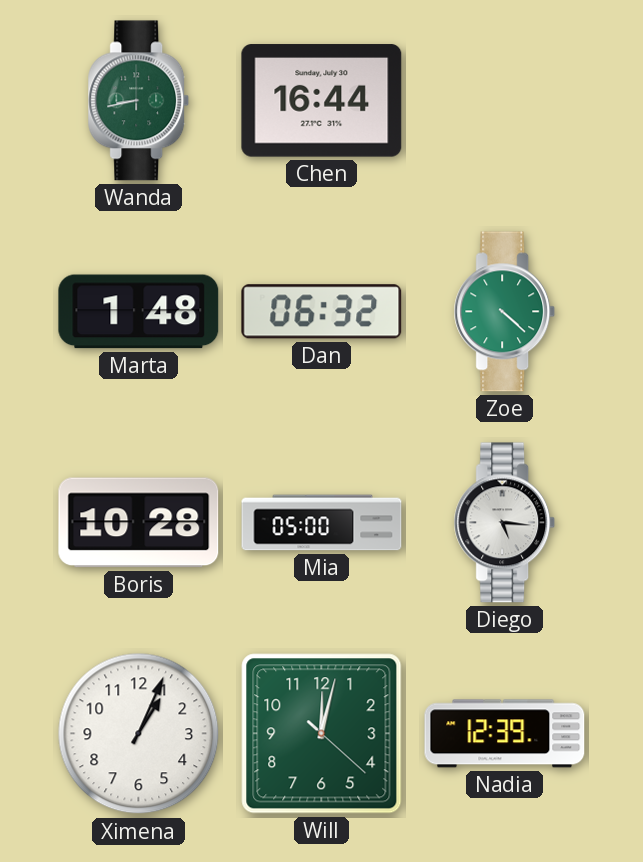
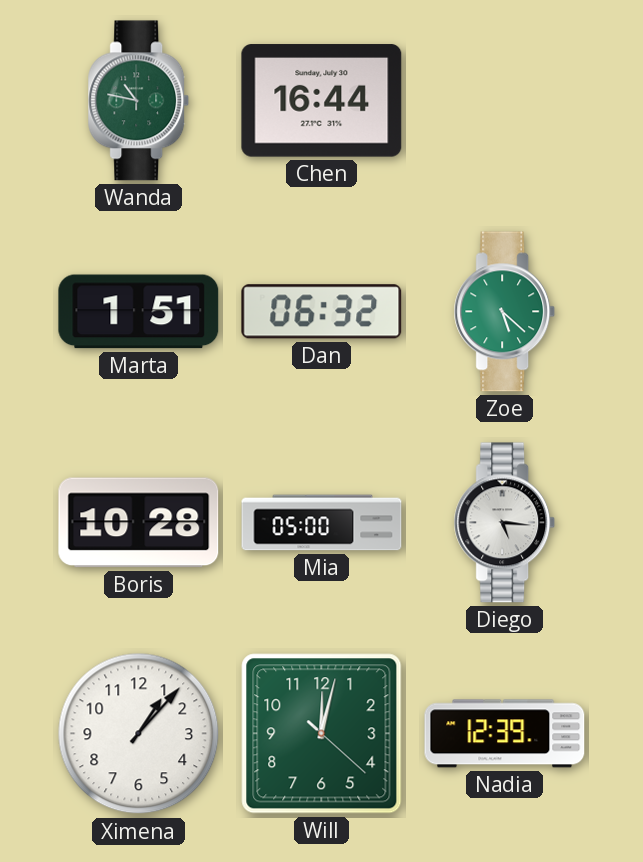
Wanda: 8:43 -> 10:47 (139, 101)
Marta: 1:48 -> 1:51 (139, 312)
Zoe: 4:22 -> 5:22 (505, 312)
Ximena: 1:04 -> 1:07 (139, 734)
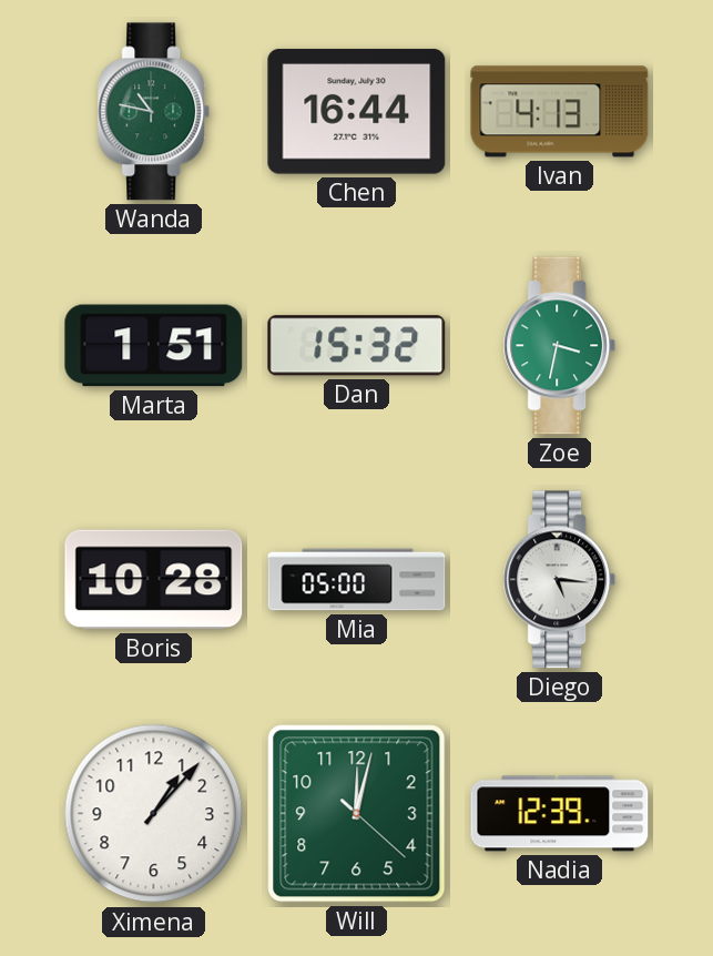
Ivan: none -> 4:13 (560, 112)
Dan: 06:32 -> 15:32 (357, 346)
Zoe: 5:22 -> 3:32 (560, 346)
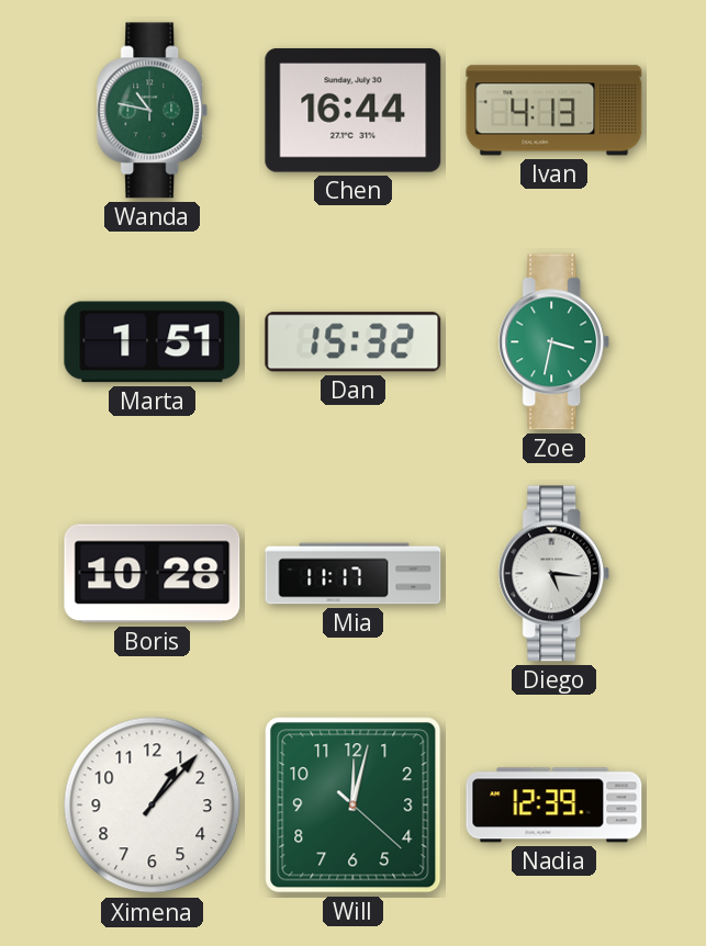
Mia: 05:00 -> 11:17 (354, 574)
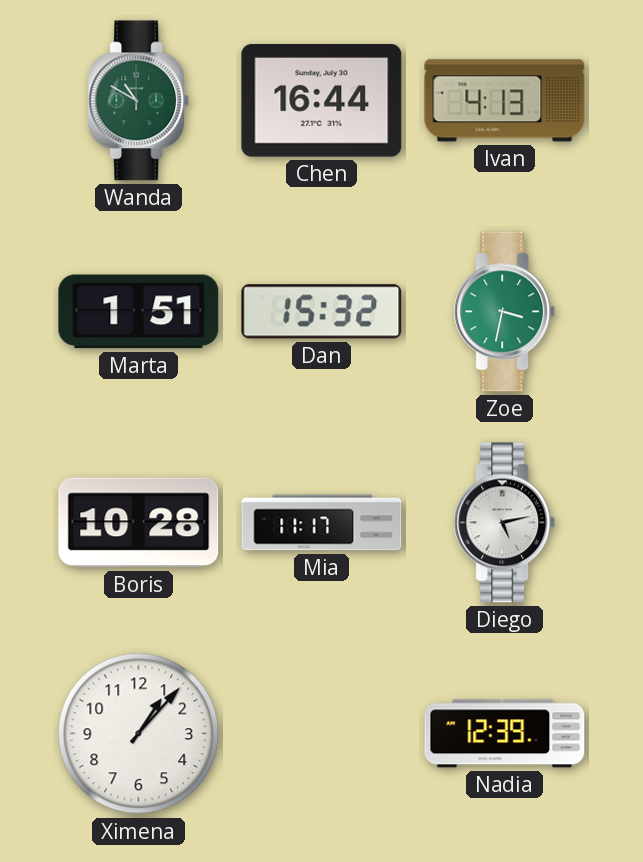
Wanda: 10:47 -> 10:50 (139, 101)
Diego: 5:16 -> 5:13 (505, 523)
Will: 12:02 -> none (354, 806)
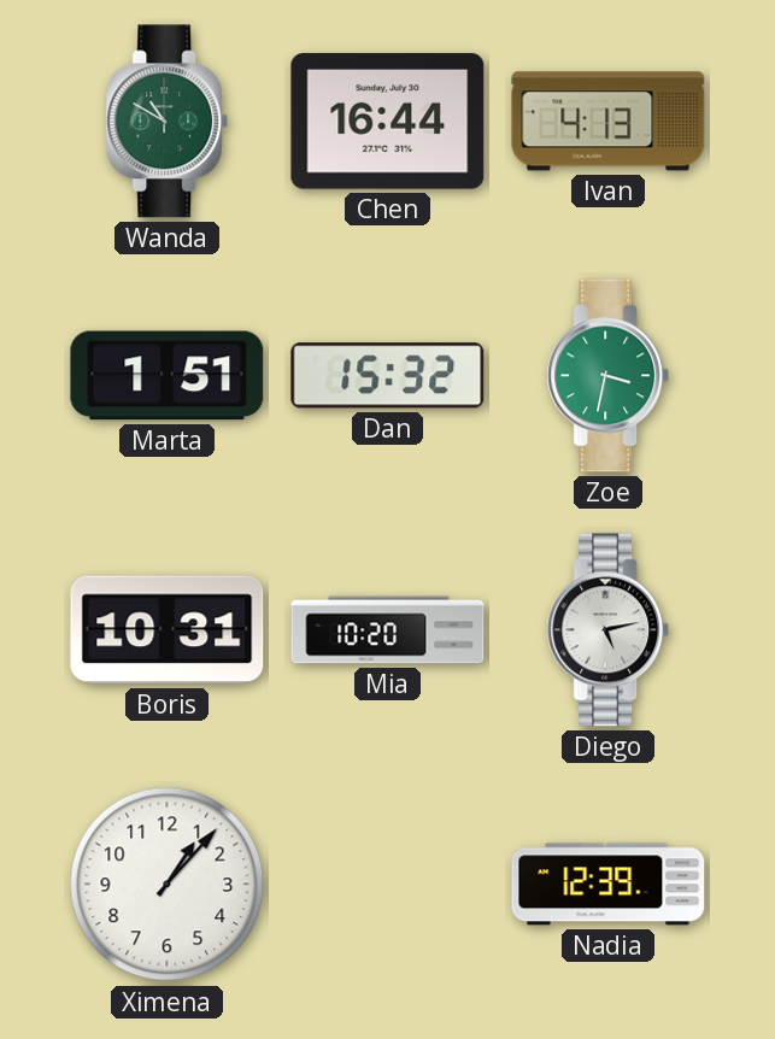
Boris: 10:28 -> 10:31 (168, 630)
Mia: 11:17 -> 10:20 (388, 630)
